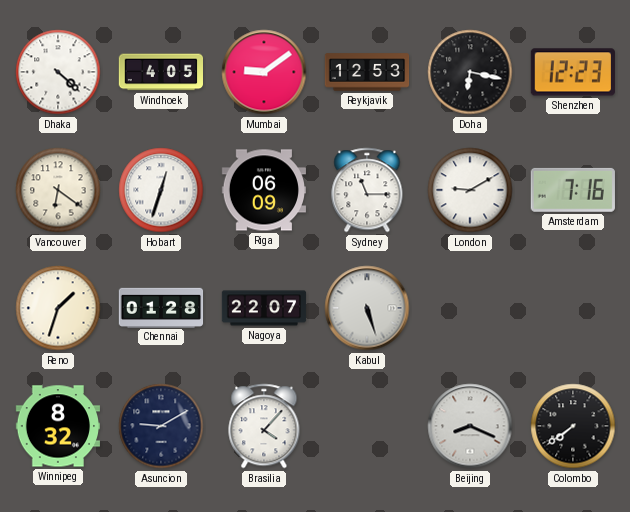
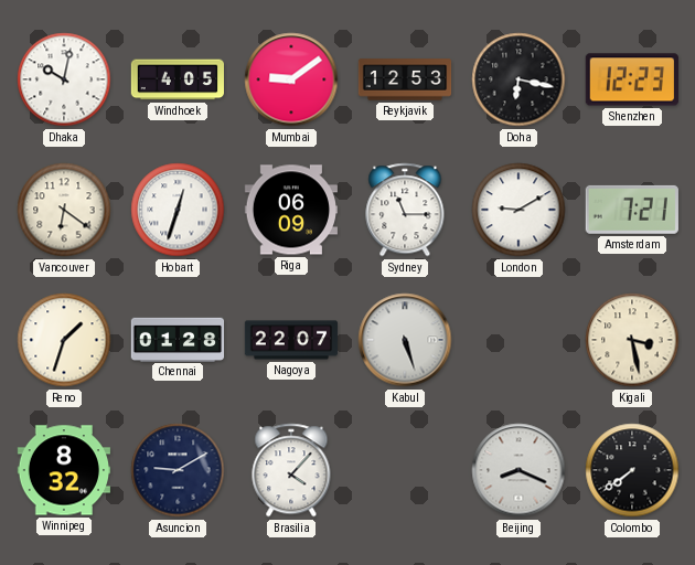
Dhaka: 4:22 -> 10:02 (64, 79)
Amsterdam: 7:16 -> 7:21 (632, 210)
Kigali: none -> 3:28 (632, 340)
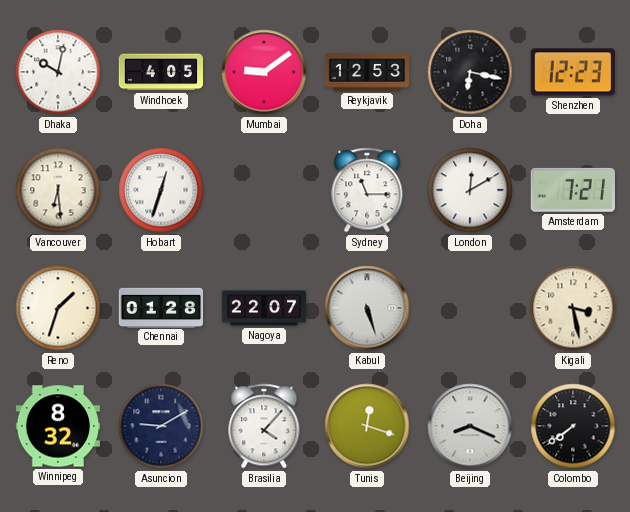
Vancouver: 6:21 -> 6:29 (58, 190)
Riga: 06:09 -> none (290, 210)
London: 9:10 -> 12:10 (470, 190)
Tunis: none -> 12:18 (367, 426)
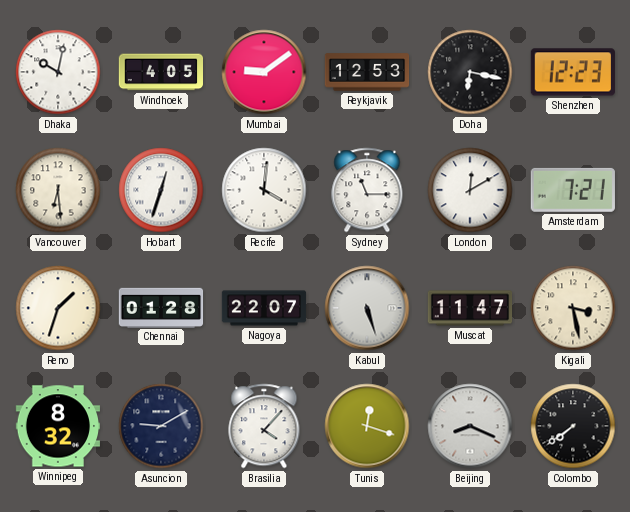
Recife: none -> 4:01 (264, 190)
Muscat: none -> 11:47 (470, 308)
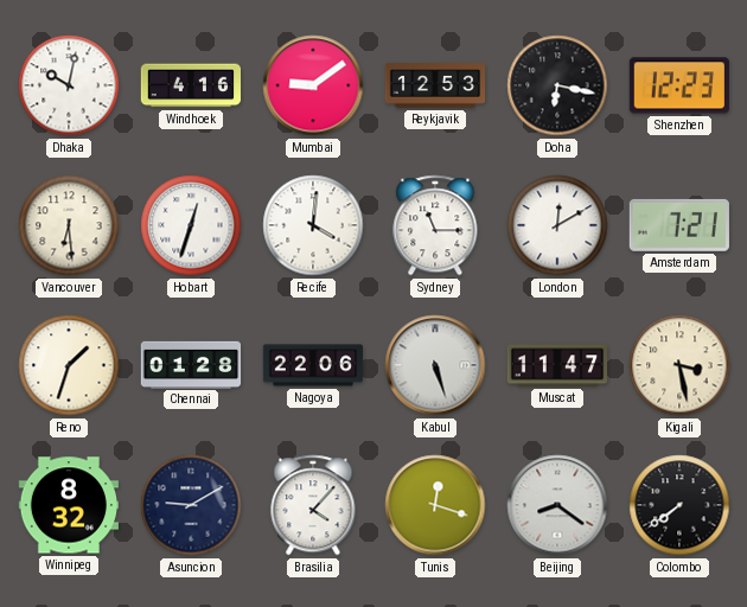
Windhoek: 4:05 -> 4:16 (190, 85)
Nagoya: 22:07 -> 22:06 (313, 365)
Beijing: 8:19 -> 8:21 (557, 505)
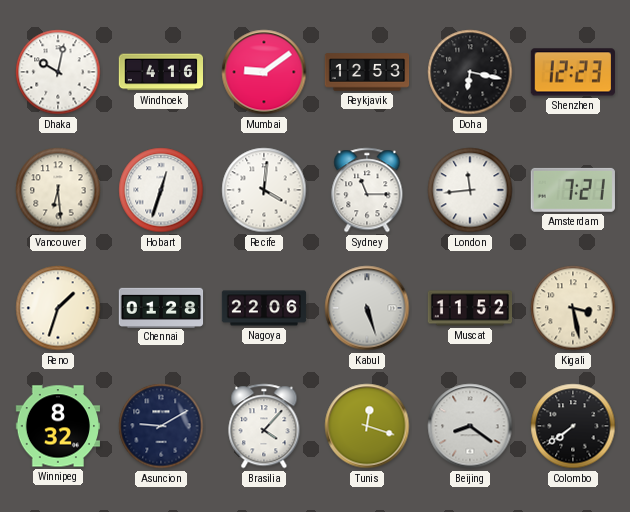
London: 12:10 -> 11:44 (470, 190)
Muscat: 11:47 -> 11:52 (470, 308)
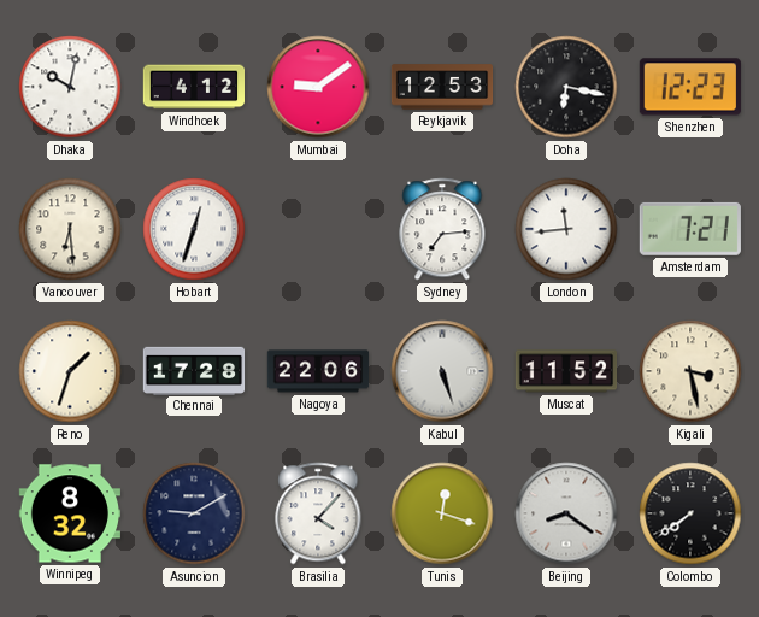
Windhoek: 4:16 -> 4:12 (193, 87)
Recife: 4:01 -> none (264, 190)
Sydney: 11:15 -> 7:14 (442, 229)
Chennai: 01:28 -> 17:28 (194, 370)
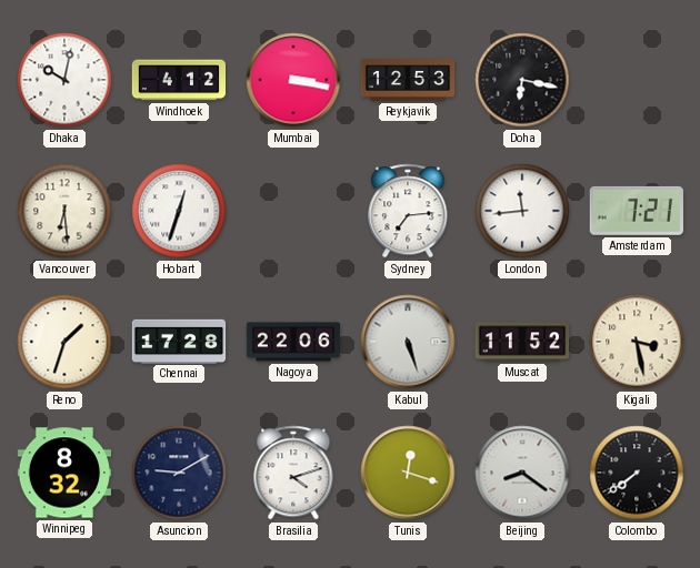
Mumbai: 9:09 -> 3:17 (293, 80)
Shenzhen: 12:23 -> none (689, 87)
Brasilia: 4:07 -> 4:12 (293, 473)
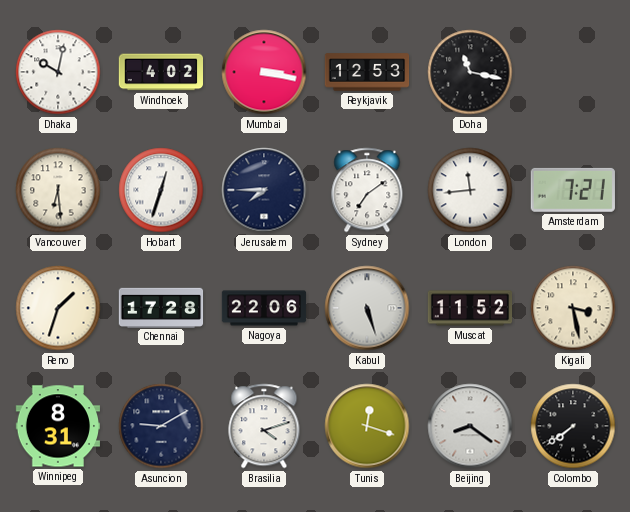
Windhoek: 4:12 -> 4:02 (160, 72)
Doha: 6:17 -> 11:17 (470, 72)
Jerusalem: none -> 7:45 (264, 190)
Sydney: 7:14 -> 7:09 (367, 190)
Winnipeg: 8:32 -> 8:31 (57, 426)
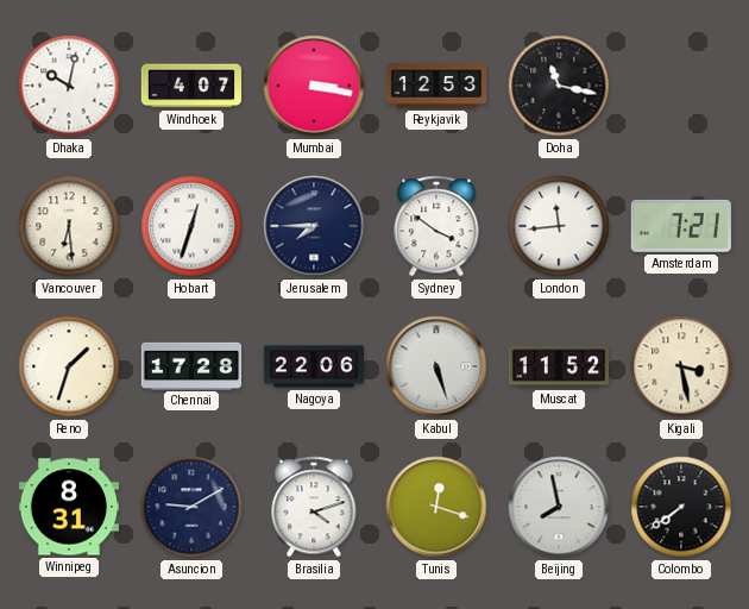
Windhoek: 4:02 -> 4:07 (190, 86)
Sydney: 7:09 -> 3:51 (436, 226)
Beijing: 8:21 -> 7:58 (559, 507)
